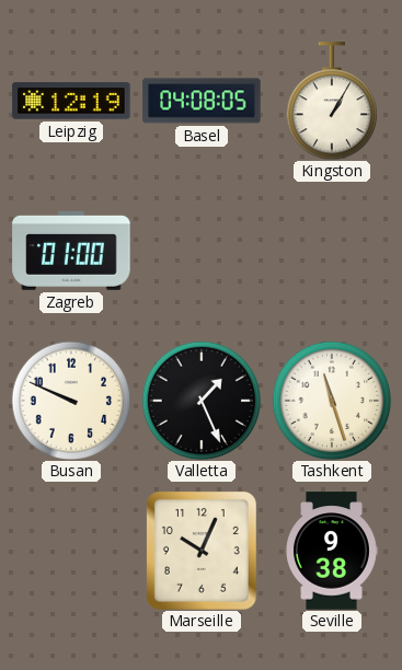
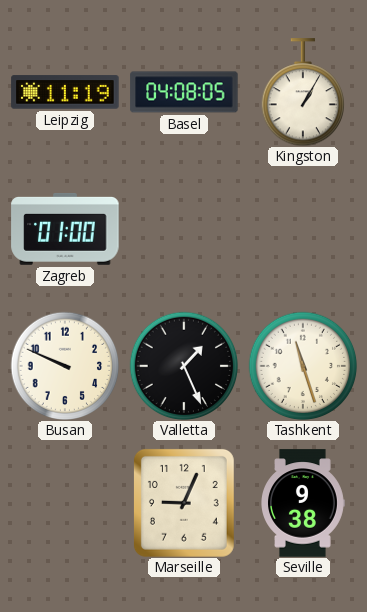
Leipzig: 12:19 -> 11:19 (65, 92)
Marseille: 10:04 -> 9:04 (184, 503)
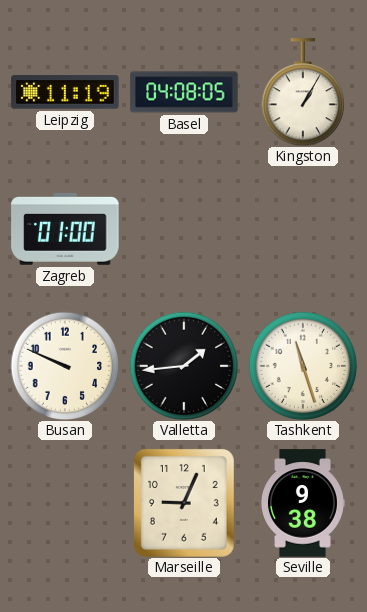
Valletta: 1:26 -> 1:44 (184, 366)
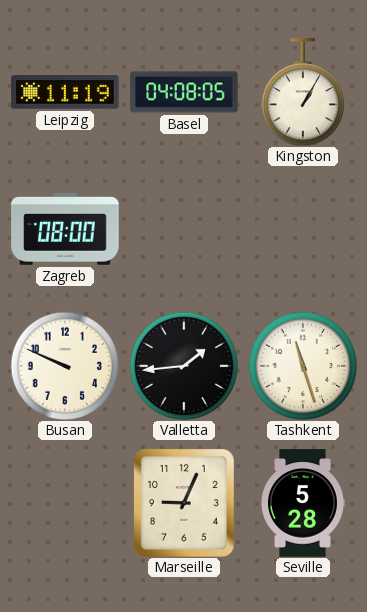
Zagreb: 01:00 -> 08:00 (65, 230)
Seville: 9:38 -> 5:28 (303, 503)
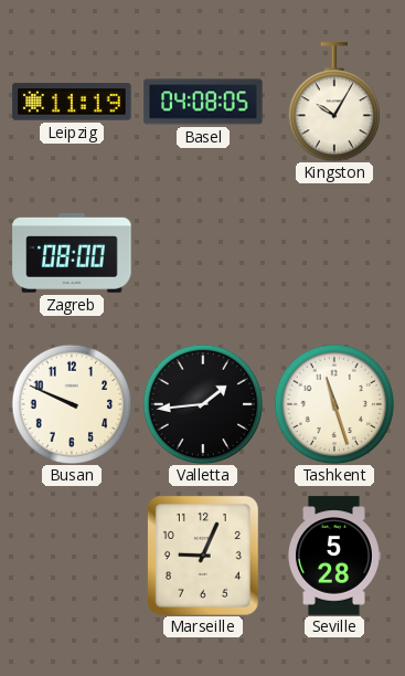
Kingston: 1:05 -> 10:05 (333, 102)
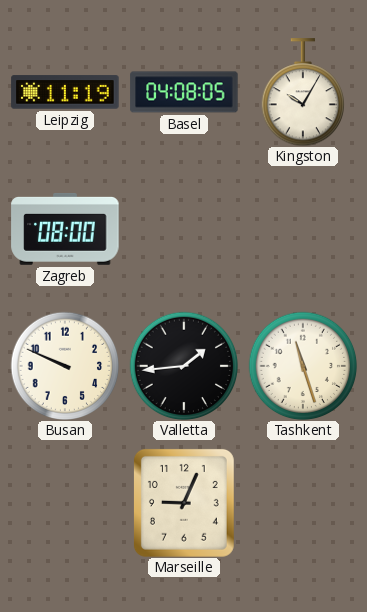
Seville: 5:28 -> none (334, 556)
